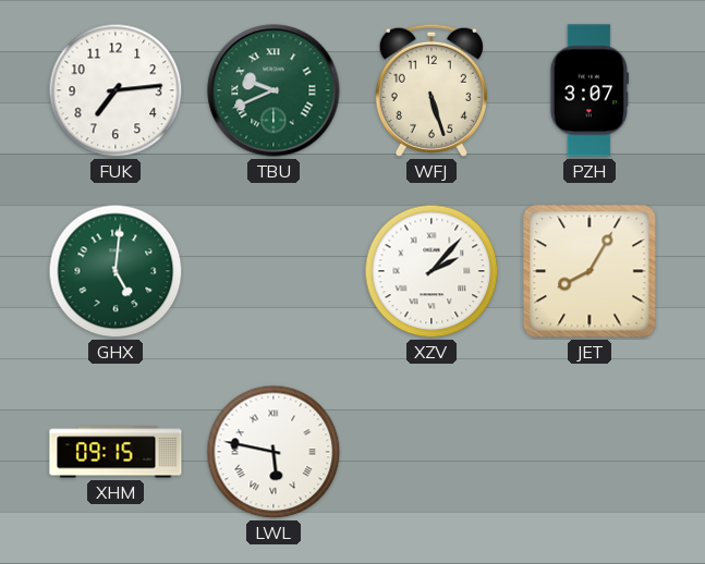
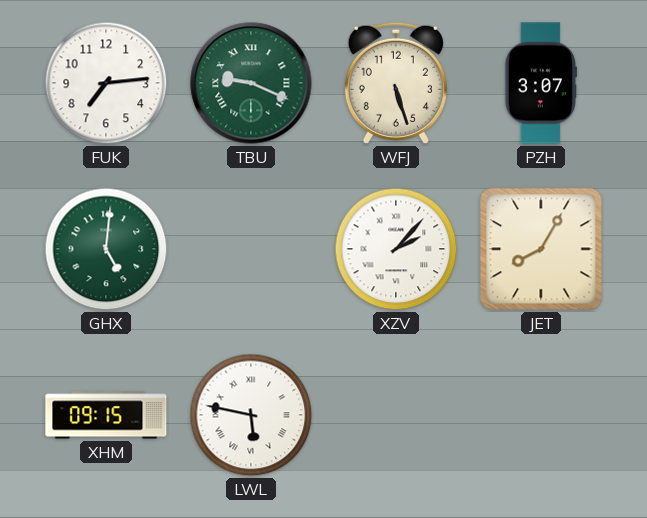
TBU: 9:41 -> 9:19 (251, 83)
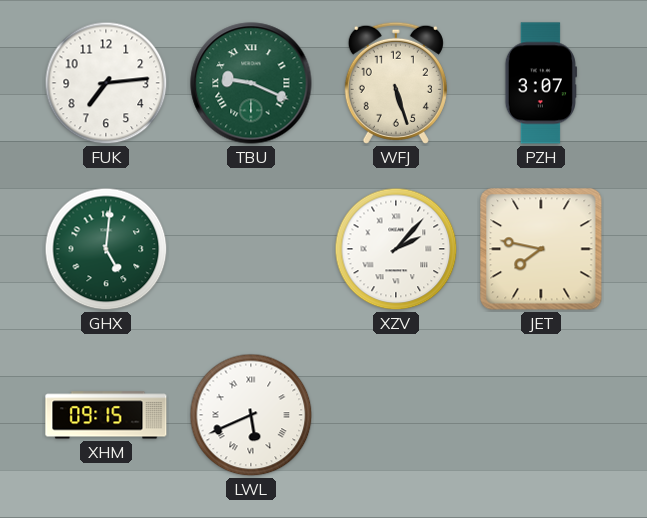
JET: 8:05 -> 7:47 (541, 249)
LWL: 5:47 -> 5:41 (251, 415)
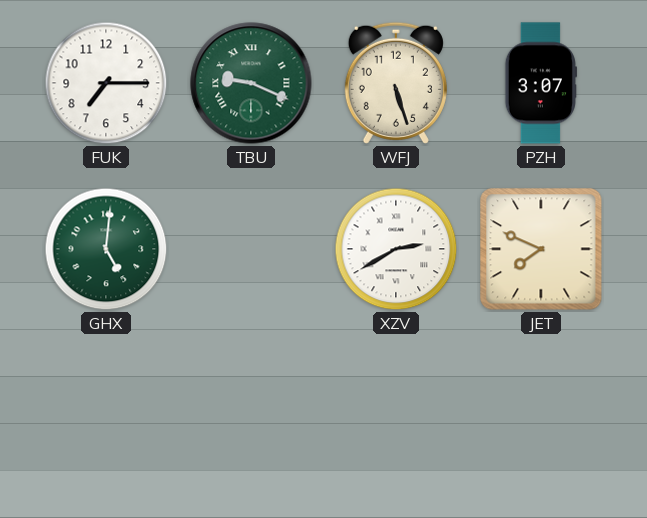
FUK: 7:14 -> 7:15 (106, 83)
XZV: 2:07 -> 2:40 (396, 249)
JET: 7:47 -> 7:49 (541, 249)
XHM: 09:15 -> none (106, 415)
LWL: 5:41 -> none (251, 415)
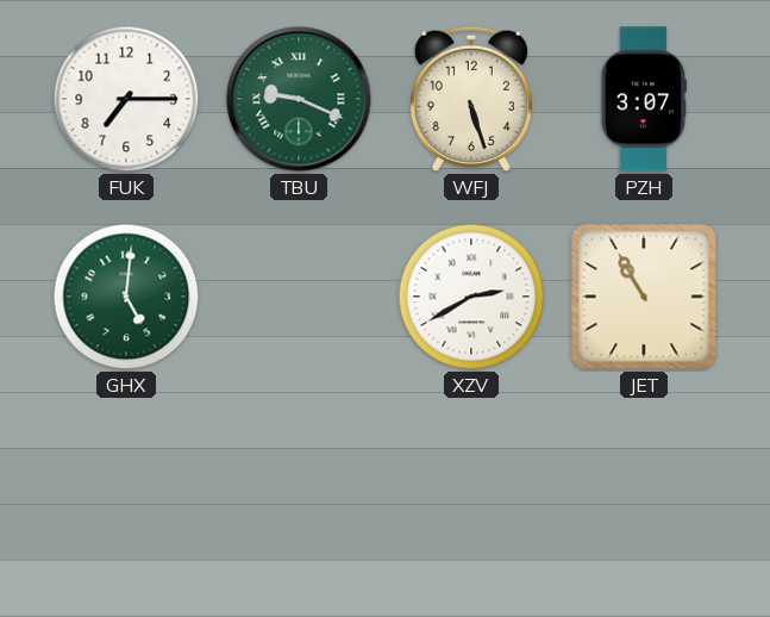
JET: 7:49 -> 10:55 (644, 297)
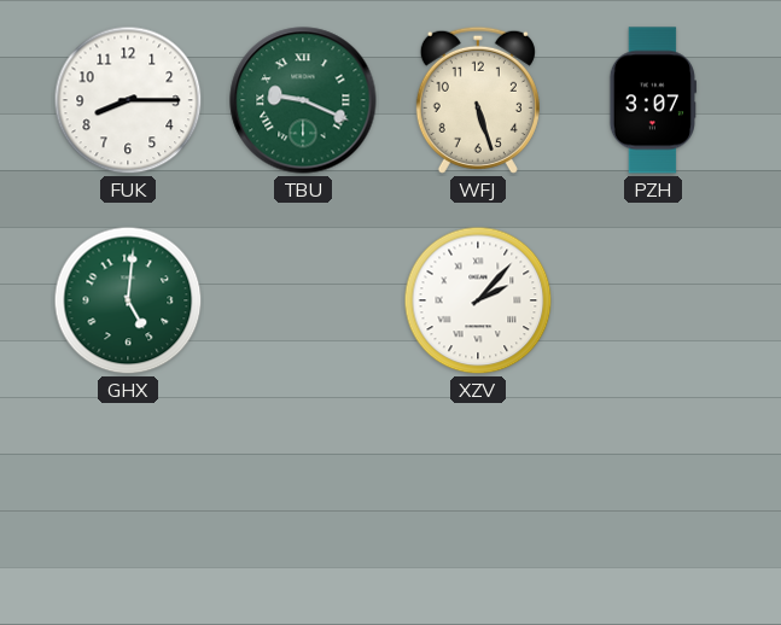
FUK: 7:15 -> 8:15 (128, 100)
XZV: 2:40 -> 2:07 (478, 300)
JET: 10:55 -> none (644, 297)
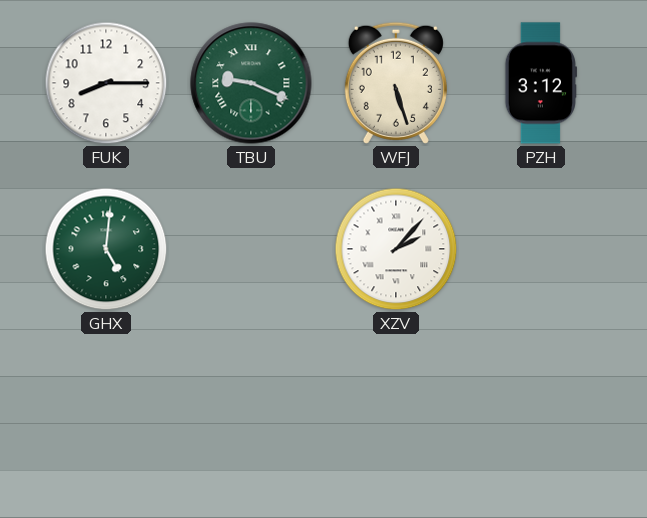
PZH: 3:07 -> 3:12 (541, 83)
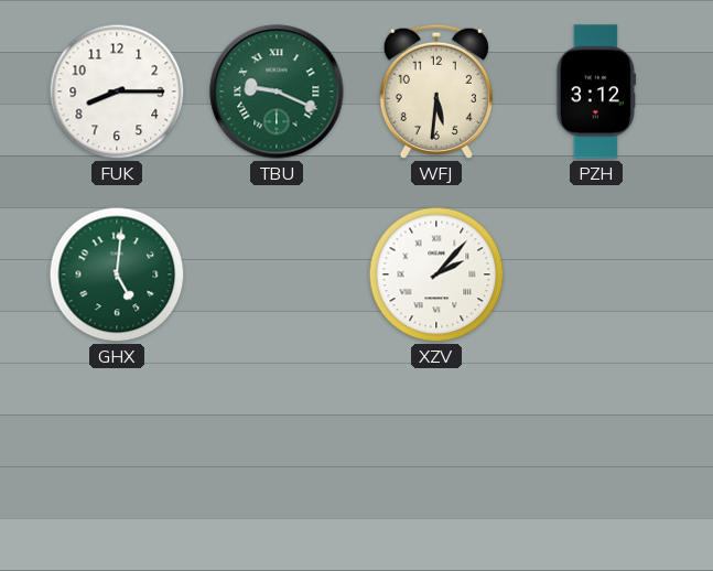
WFJ: 5:27 -> 5:31 (436, 91)
